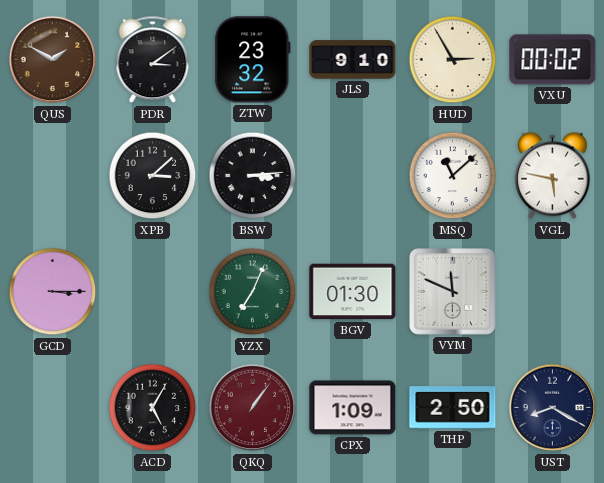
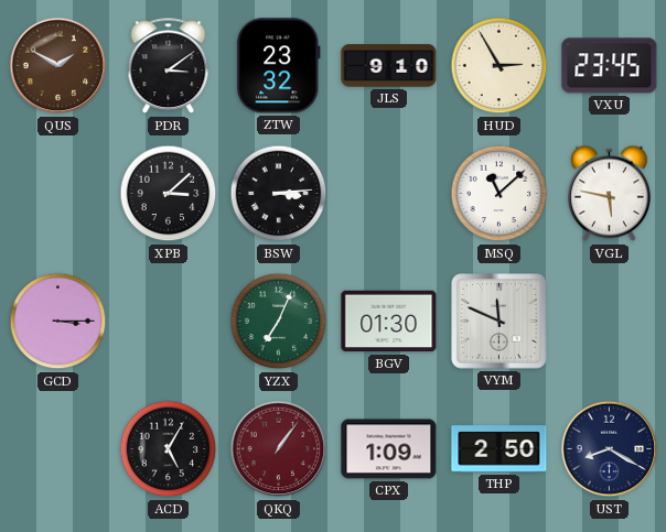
VXU: 00:02 -> 23:45 (610, 66)
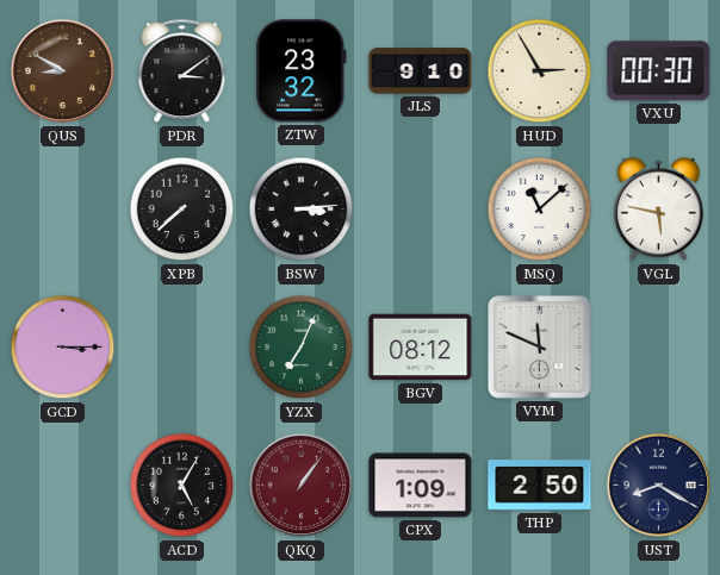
QUS: 1:50 -> 8:50 (63, 71)
VXU: 23:45 -> 00:30 (659, 71)
XPB: 3:08 -> 7:38 (182, 210)
BGV: 01:30 -> 08:12 (421, 348)
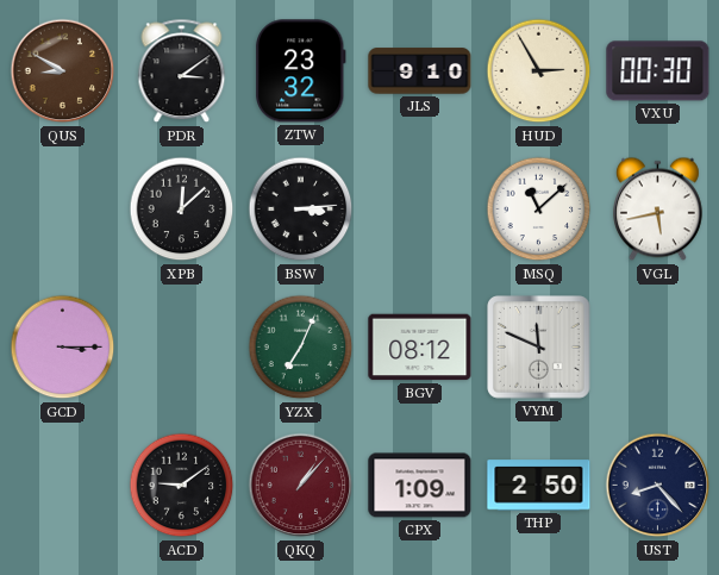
XPB: 7:38 -> 12:08 (182, 210)
VGL: 5:47 -> 5:43 (657, 210)
ACD: 5:05 -> 9:09 (182, 486)
QKQ: 1:06 -> 1:07 (301, 486)
UST: 8:20 -> 8:23 (658, 486)
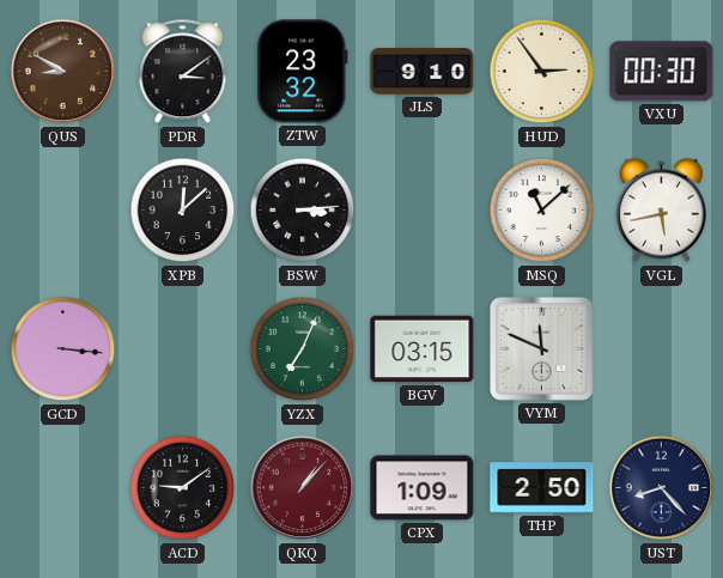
HUD: 2:55 -> 2:54 (542, 72)
GCD: 3:15 -> 3:16 (63, 349)
BGV: 08:12 -> 03:15 (423, 349)
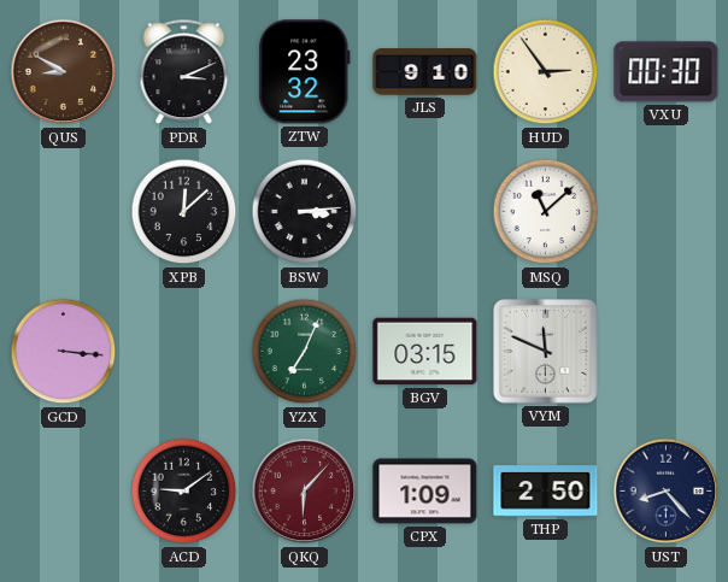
PDR: 3:09 -> 3:11 (184, 72)
VGL: 5:43 -> none (661, 211)
QKQ: 1:07 -> 6:07 (305, 492)
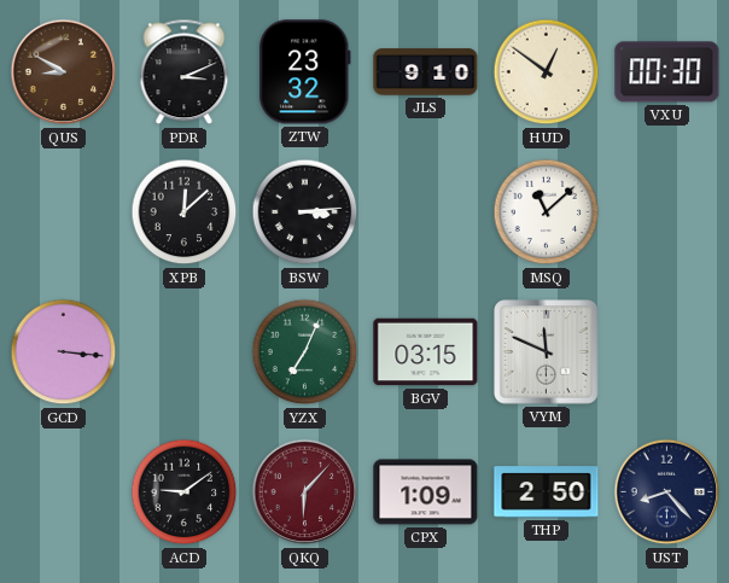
HUD: 2:54 -> 12:51 (547, 72)
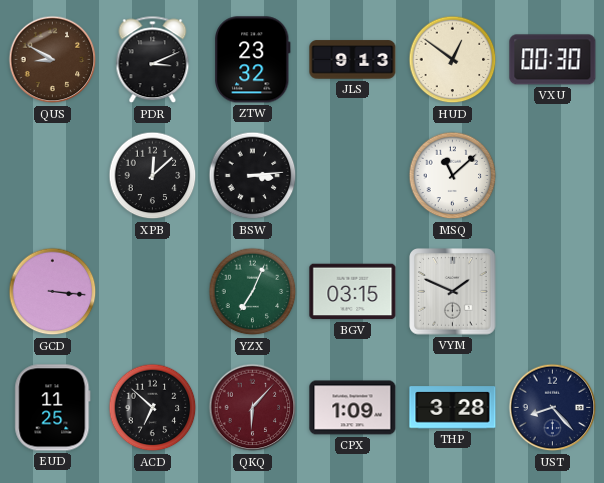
JLS: 9:10 -> 9:13 (353, 60)
VYM: 11:49 -> 1:49 (453, 292)
EUD: none -> 11:25 (53, 408)
ACD: 9:09 -> 6:52 (153, 408)
THP: 2:50 -> 3:28 (453, 408)
